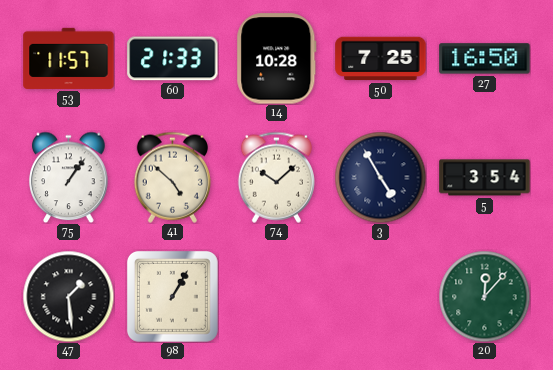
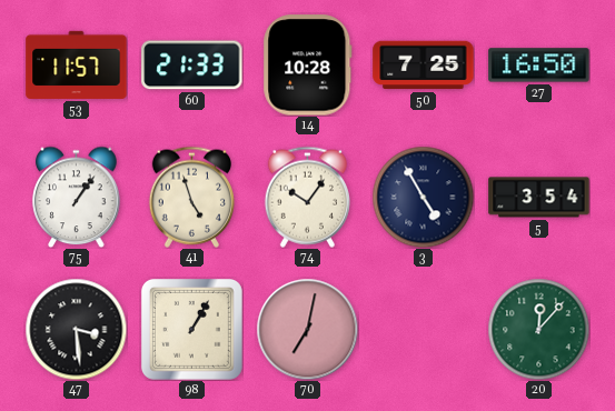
41: 4:52 -> 4:57 (191, 197)
74: 10:08 -> 10:06 (307, 197)
47: 1:29 -> 3:29 (76, 329)
70: none -> 7:02 (307, 329)
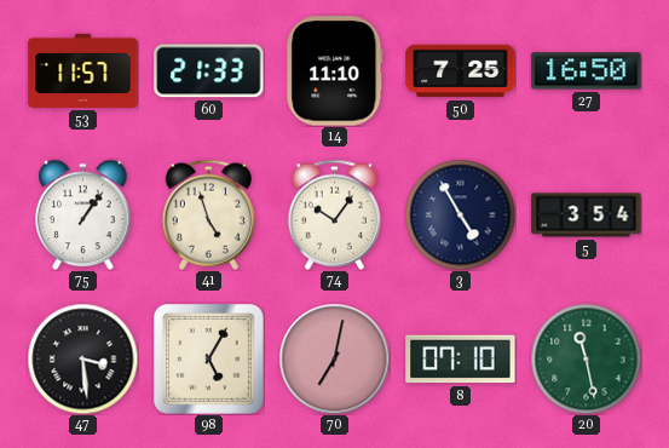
14: 10:28 -> 11:10 (335, 71)
98: 1:05 -> 5:05 (208, 358)
8: none -> 07:10 (461, 360)
20: 12:07 -> 11:28 (586, 358)
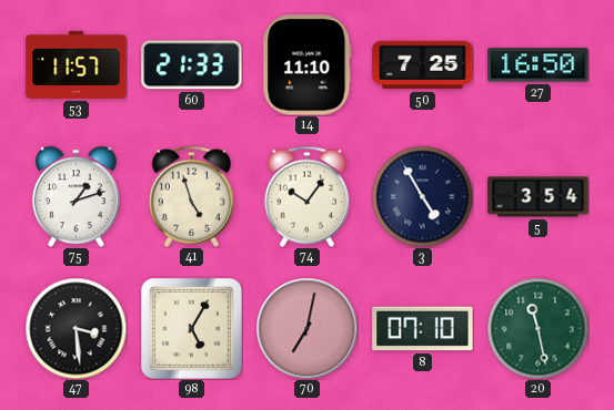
75: 1:06 -> 1:12 (77, 196)
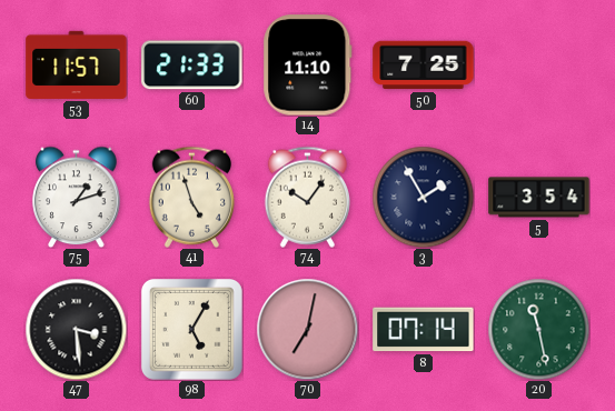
27: 16:50 -> none (538, 65)
3: 4:55 -> 1:55 (423, 197)
8: 07:10 -> 07:14 (424, 330)
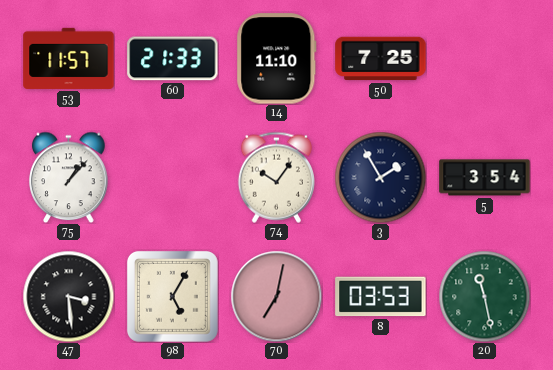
75: 1:12 -> 1:07 (69, 177)
41: 4:57 -> none (191, 197)
8: 07:14 -> 03:53 (381, 297)
